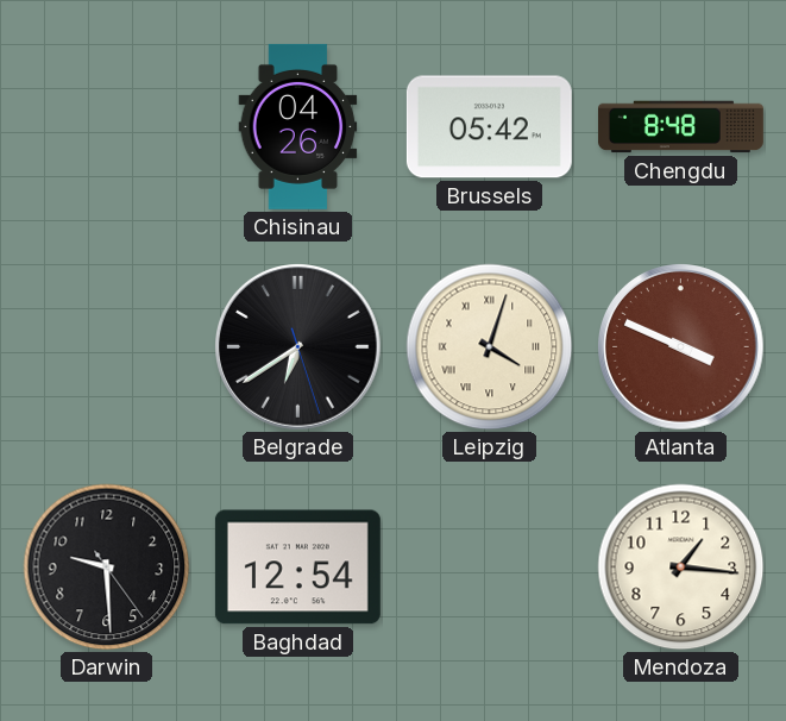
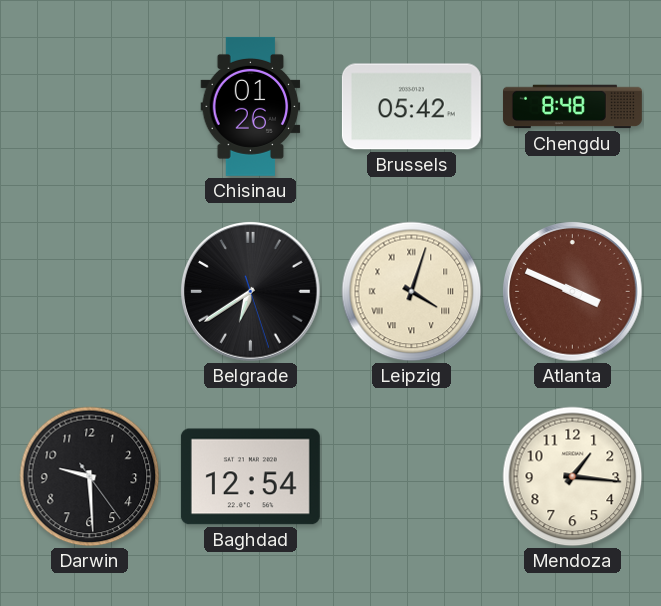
Chisinau: 04:26 -> 01:26 (251, 106)
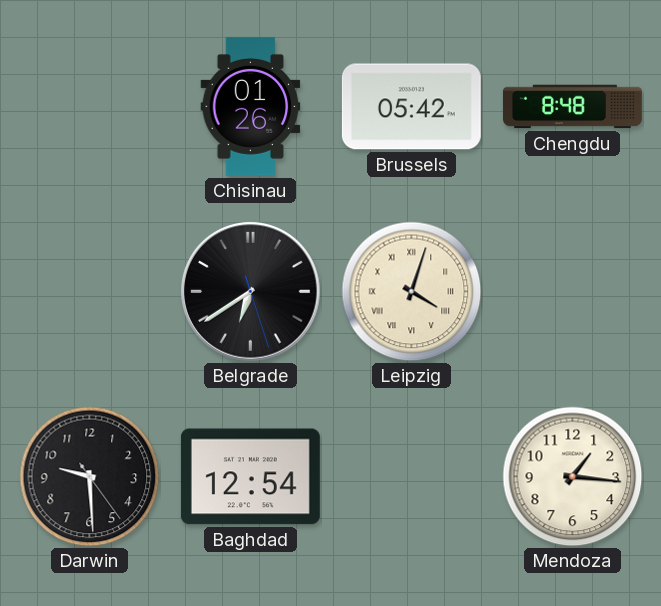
Atlanta: 3:49 -> none (573, 292)
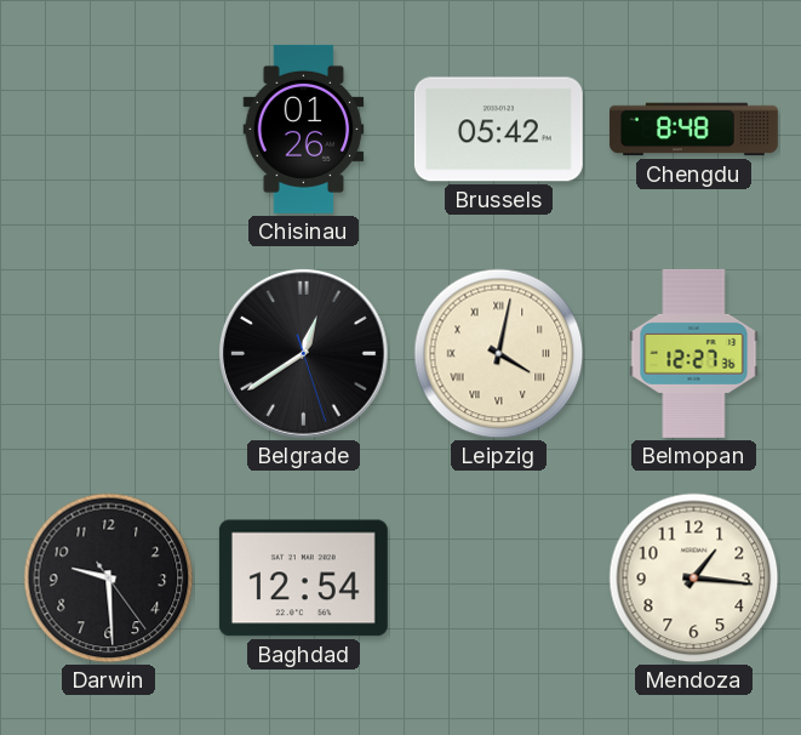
Belgrade: 6:39 -> 12:39 (304, 354)
Leipzig: 4:03 -> 4:02 (499, 354)
Belmopan: none -> 12:27 (694, 353)
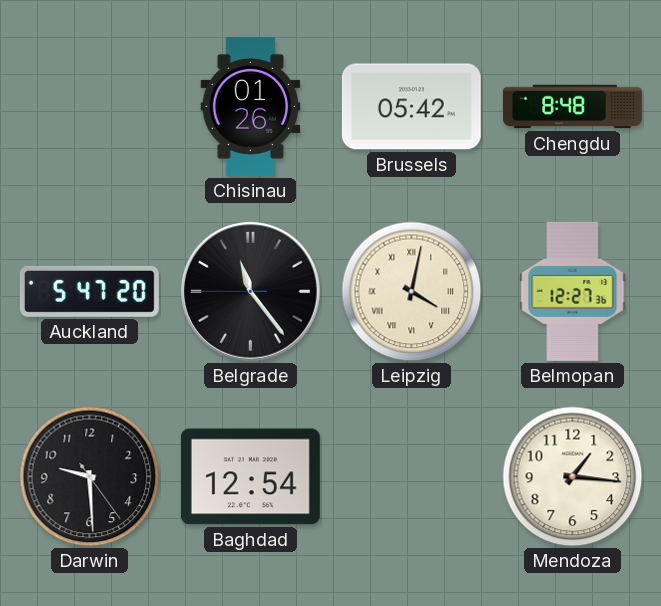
Auckland: none -> 5:47 (89, 291)
Belgrade: 12:39 -> 11:23 (251, 292)
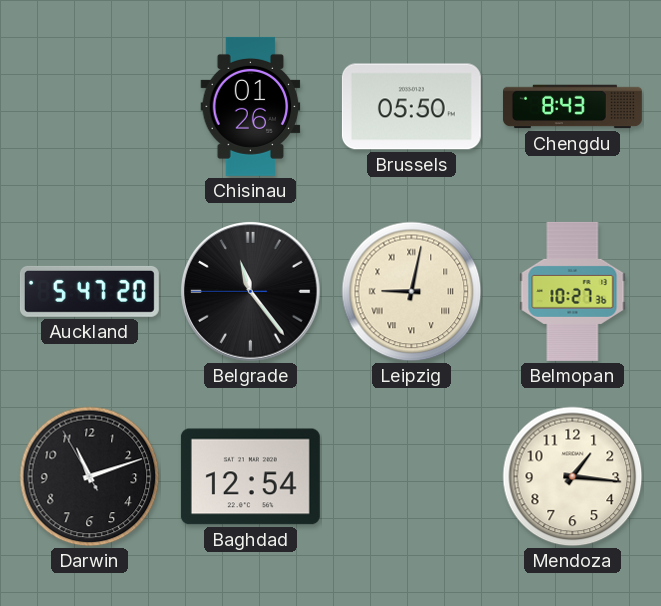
Brussels: 05:42 -> 05:50 (411, 107)
Chengdu: 8:48 -> 8:43 (572, 107)
Leipzig: 4:02 -> 9:02 (412, 292)
Belmopan: 12:27 -> 10:27 (573, 291)
Darwin: 9:29 -> 11:11 (90, 477)
